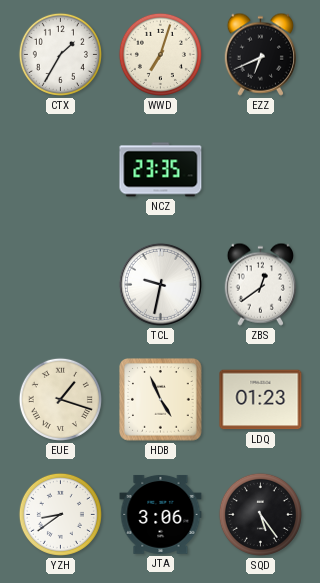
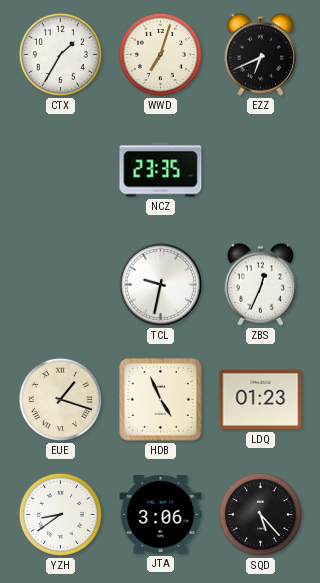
ZBS: 12:39 -> 12:34 (260, 284)
SQD: 5:24 -> 5:23 (260, 514)
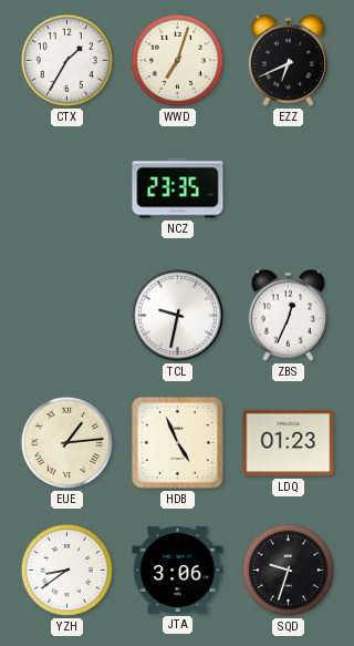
EUE: 1:18 -> 1:14 (66, 442)
SQD: 5:23 -> 9:33 (288, 570)
